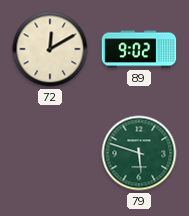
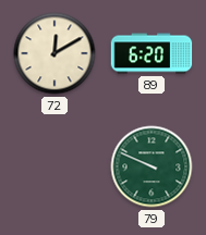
89: 9:02 -> 6:20 (152, 53)
79: 5:48 -> 9:49 (152, 166)
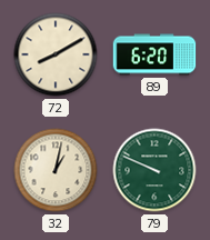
72: 12:10 -> 8:10 (56, 54)
32: none -> 1:02 (56, 170)
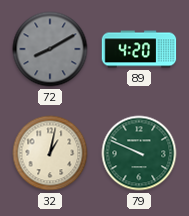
72 dial: cream -> grey (50, 49)
89: 6:20 -> 4:20 (139, 49)
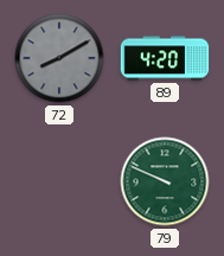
32: 1:02 -> none (50, 153)
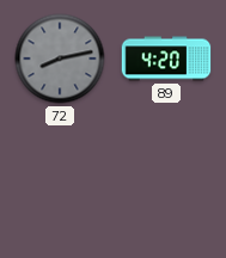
72: 8:10 -> 8:13 (60, 59)
79: 9:49 -> none (165, 181)
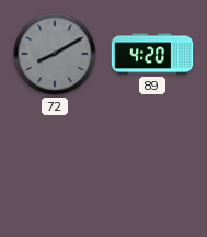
72: 8:13 -> 8:10 (55, 54)
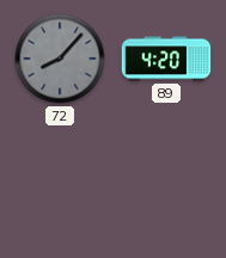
72: 8:10 -> 8:07 (60, 59)
